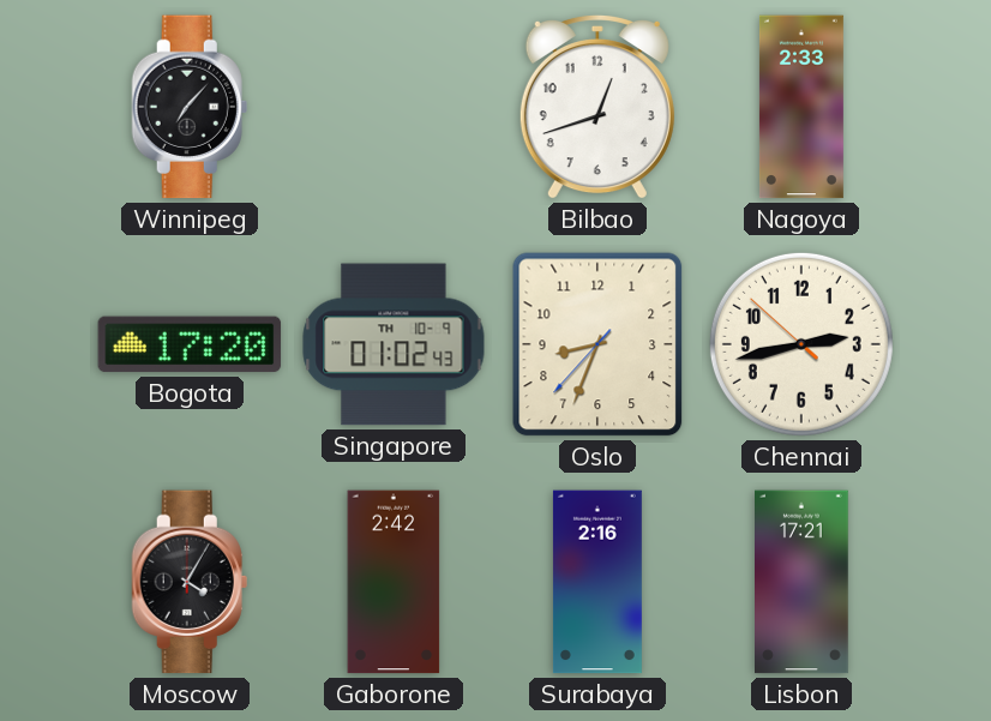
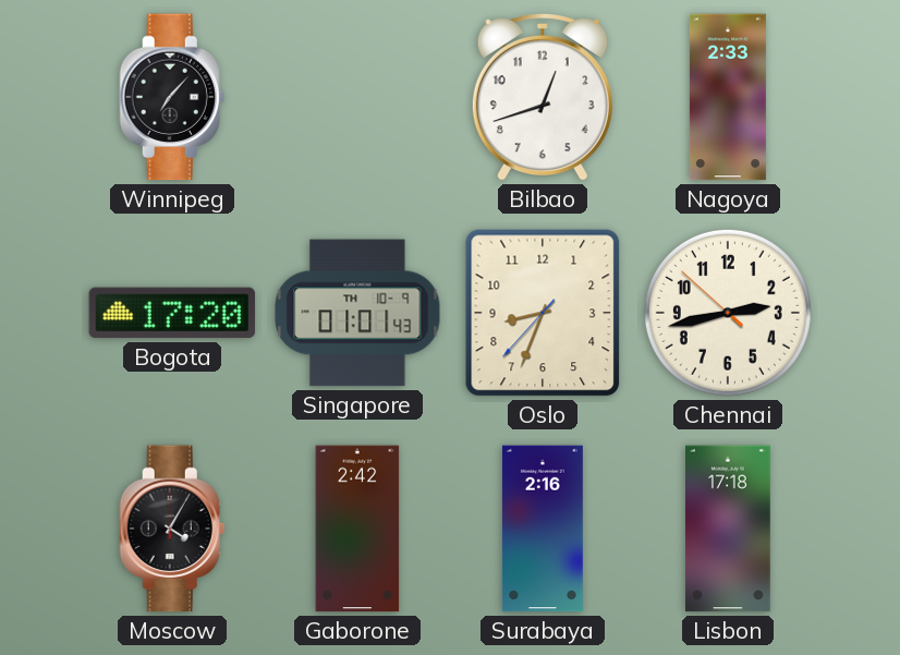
Singapore: 01:02 -> 01:01 (357, 313)
Lisbon: 17:21 -> 17:18 (729, 529)
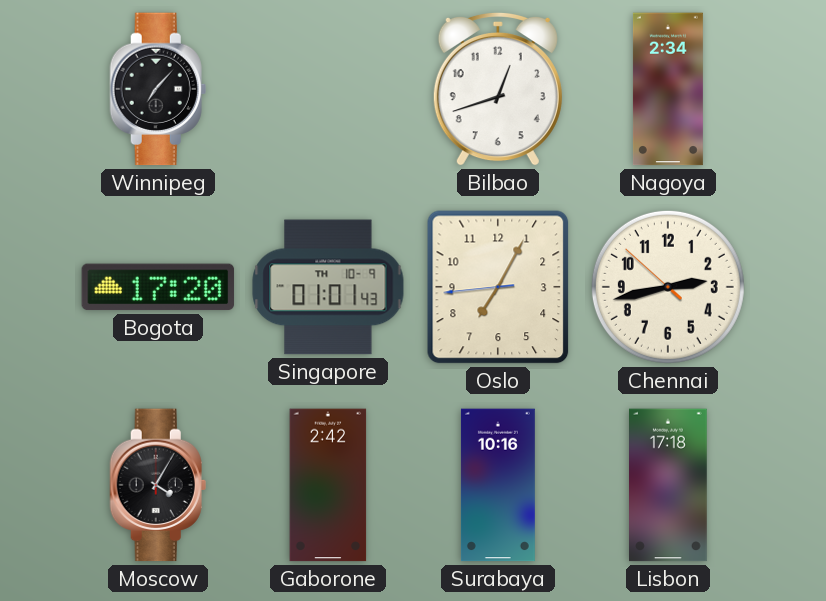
Nagoya: 2:33 -> 2:34 (668, 89)
Oslo: 8:33 -> 7:04 (498, 287)
Surabaya: 2:16 -> 10:16 (498, 485)
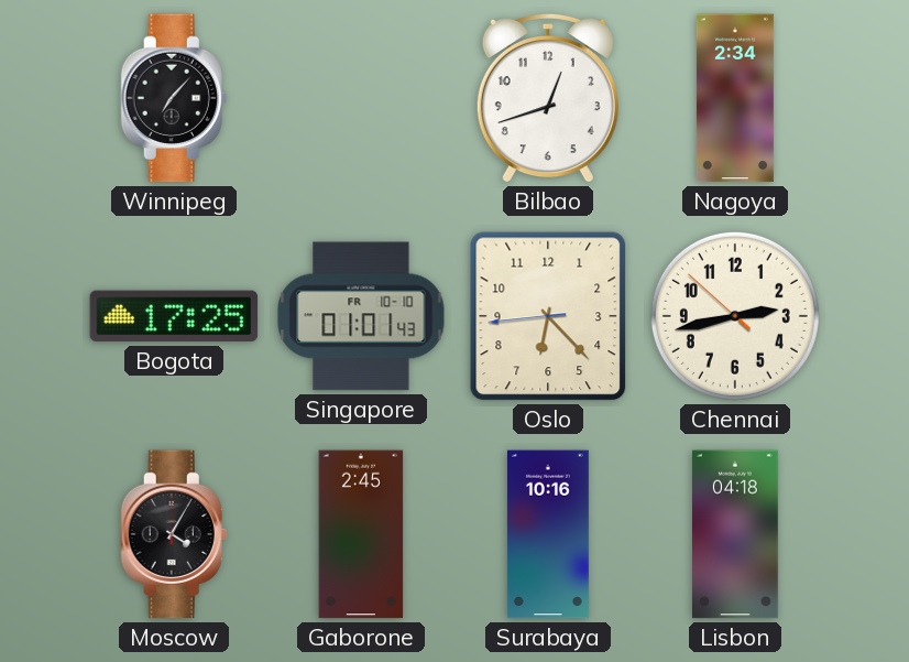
Bogota: 17:20 -> 17:25 (174, 316)
Singapore date: TH 10-9 -> FR 10-10 (361, 316)
Oslo: 7:04 -> 6:22 (548, 316)
Gaborone: 2:42 -> 2:45 (361, 534)
Lisbon: 17:18 -> 04:18 (736, 534)
